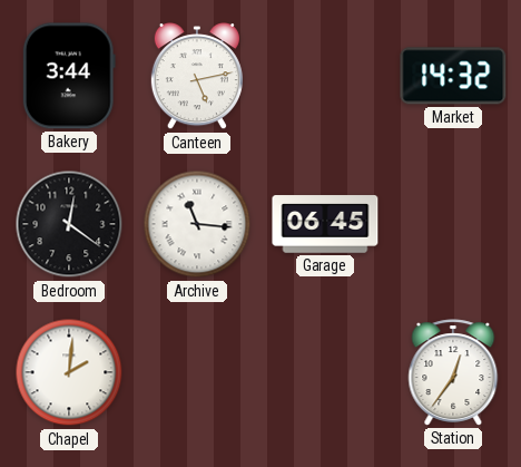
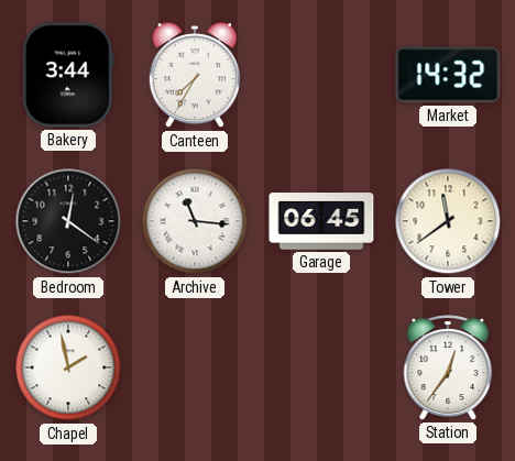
Canteen: 5:13 -> 7:35 (195, 76)
Tower: none -> 11:39 (448, 221)
Chapel: 2:01 -> 1:58 (68, 367)
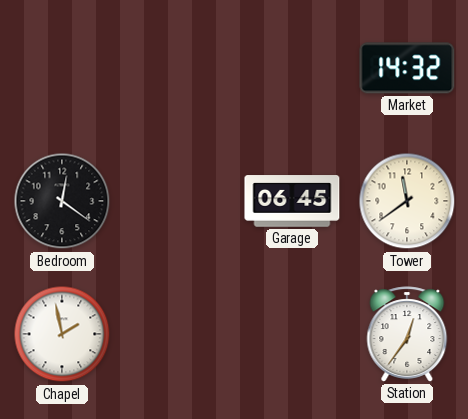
Bakery: 3:44 -> none (68, 75)
Canteen: 7:35 -> none (195, 76)
Archive: 11:16 -> none (195, 221)
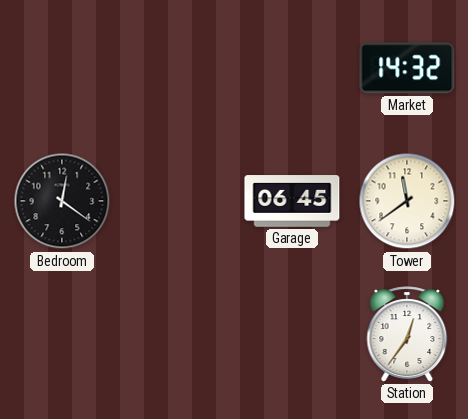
Chapel: 1:58 -> none (62, 334)
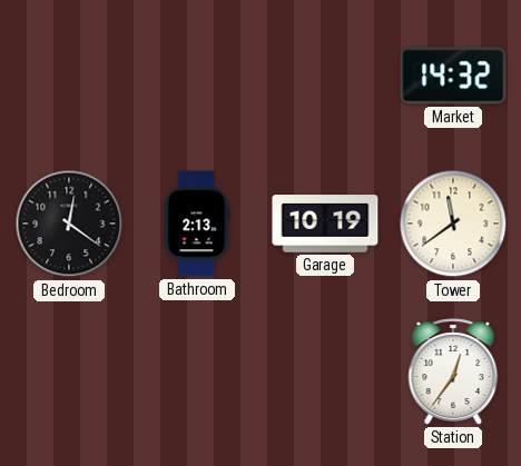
Bathroom: none -> 2:13 (197, 224)
Garage: 06:45 -> 10:19 (325, 224)
